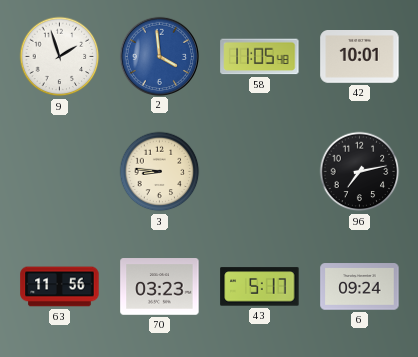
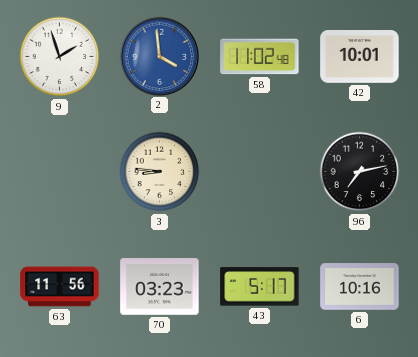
58: 11:05 -> 11:02 (260, 57)
6: 09:24 -> 10:16 (360, 287)
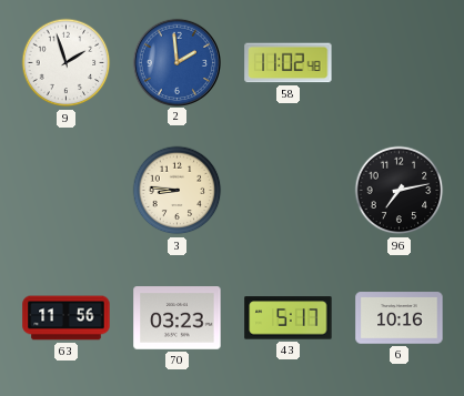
2: 3:59 -> 1:59 (176, 62)
42: 10:01 -> none (360, 57)
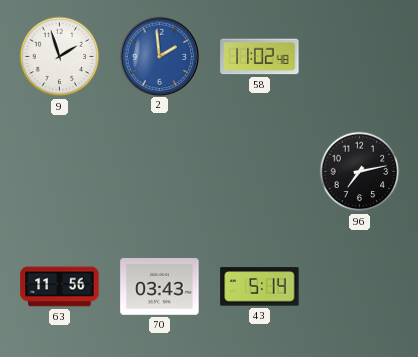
3: 8:46 -> none (178, 191)
70: 03:23 -> 03:43 (160, 287)
43: 5:17 -> 5:14 (260, 287)
6: 10:16 -> none (400, 318)
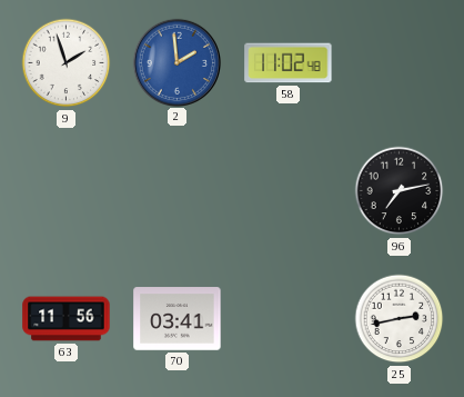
70: 03:43 -> 03:41 (178, 319)
43: 5:14 -> none (260, 287)
25: none -> 2:43 (400, 319)
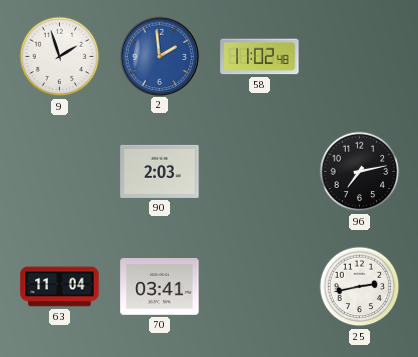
90: none -> 2:03 (160, 171)
63: 11:56 -> 11:04 (60, 287)
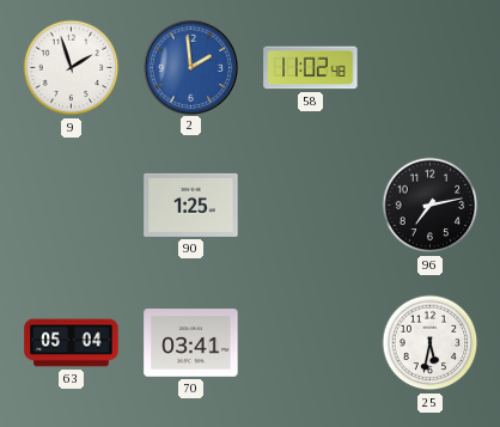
90: 2:03 -> 1:25 (191, 205)
63: 11:04 -> 05:04 (72, 343)
25: 2:43 -> 5:32 (431, 343)
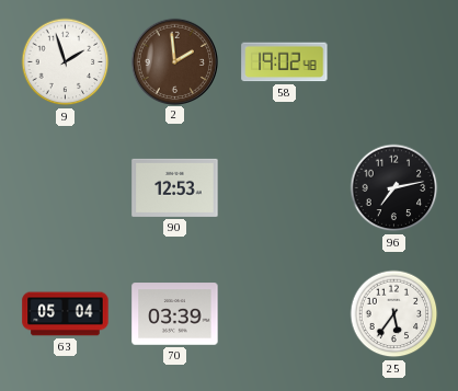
2 dial: blue -> brown (174, 61)
58: 11:02 -> 19:02 (285, 62)
90: 1:25 -> 12:53 (175, 187)
70: 03:41 -> 03:39 (175, 314)
25: 5:32 -> 5:36 (394, 314)
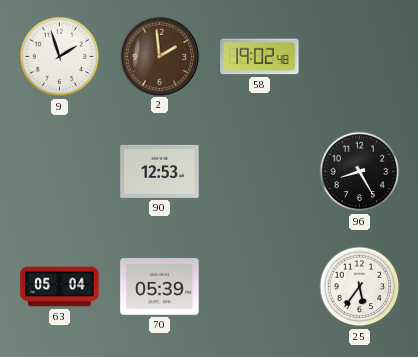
96: 7:13 -> 8:25 (360, 172)
70: 03:39 -> 05:39 (160, 287)
